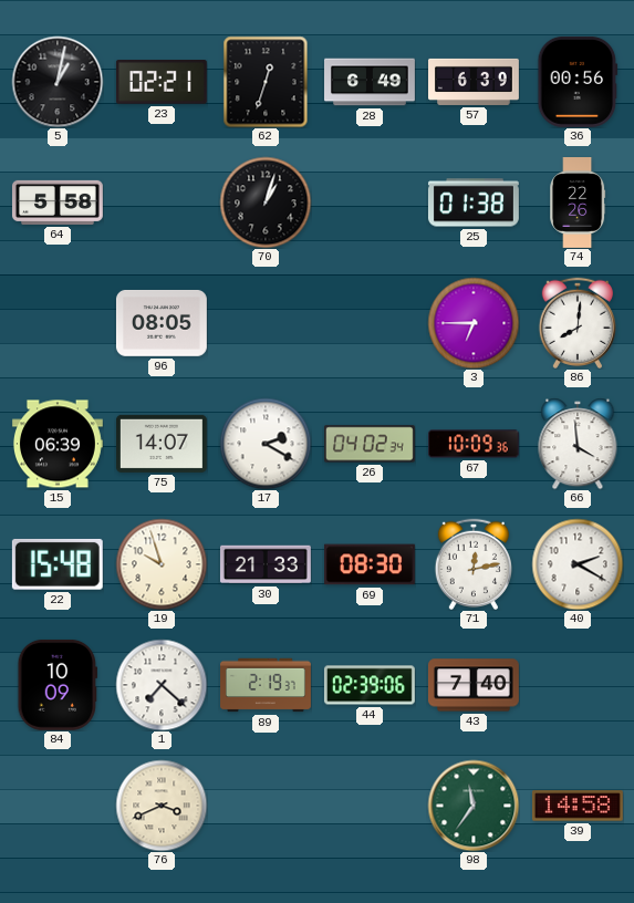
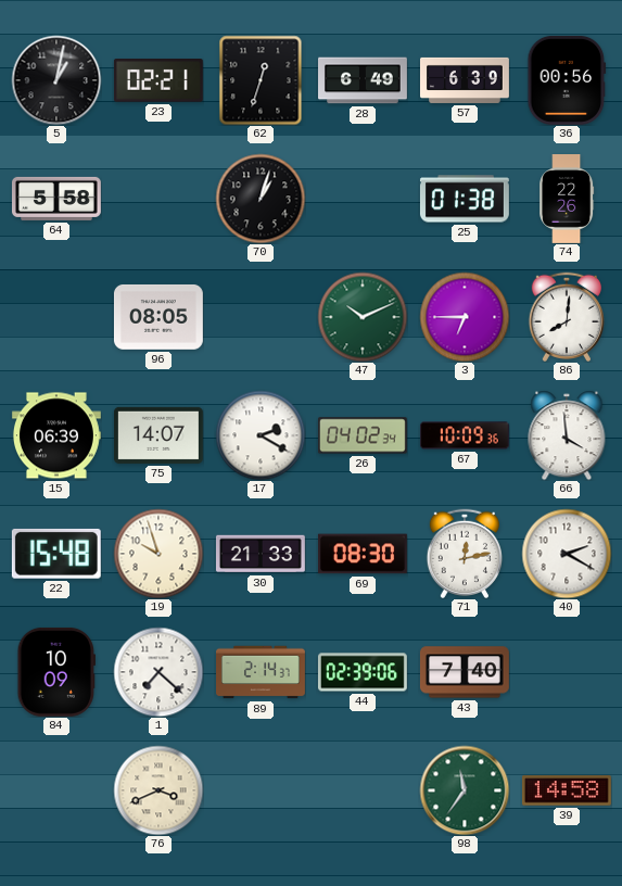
47: none -> 10:11 (363, 317)
89: 2:19 -> 2:14 (262, 672)
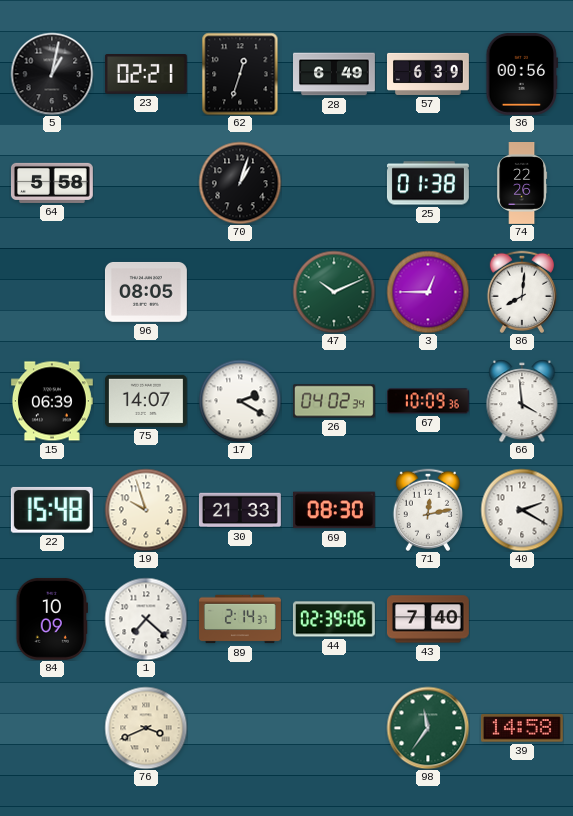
3: 6:45 -> 12:45 (428, 292)
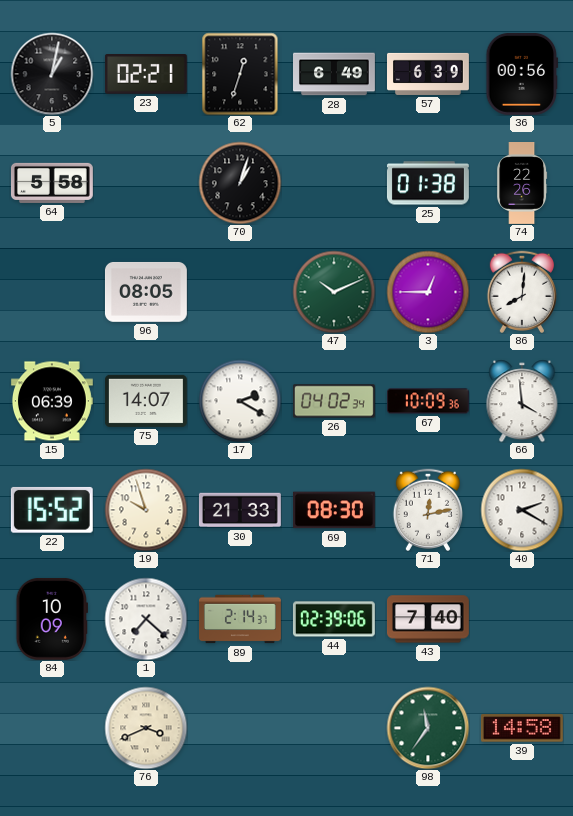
22: 15:48 -> 15:52 (52, 510)
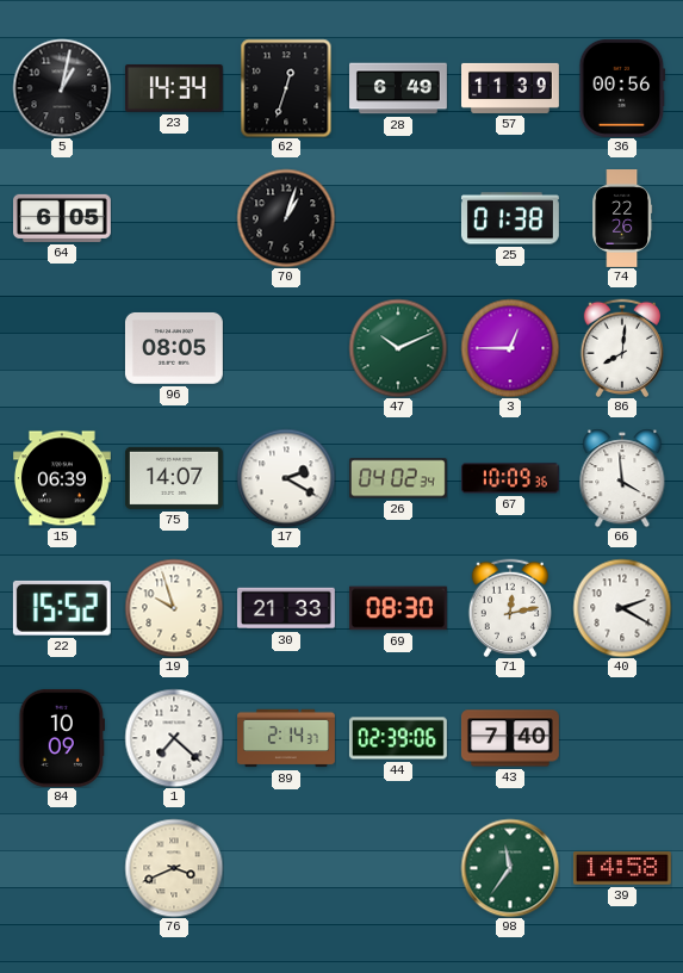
23: 02:21 -> 14:34 (174, 89)
57: 6:39 -> 11:39 (511, 88)
64: 5:58 -> 6:05 (62, 218)
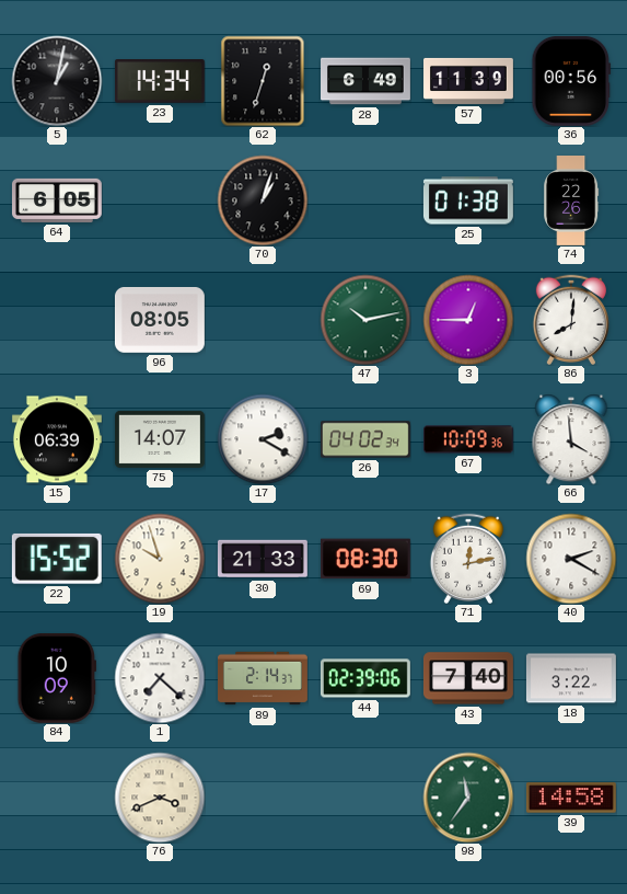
47: 10:11 -> 10:13 (365, 320)
18: none -> 3:22 (571, 678)
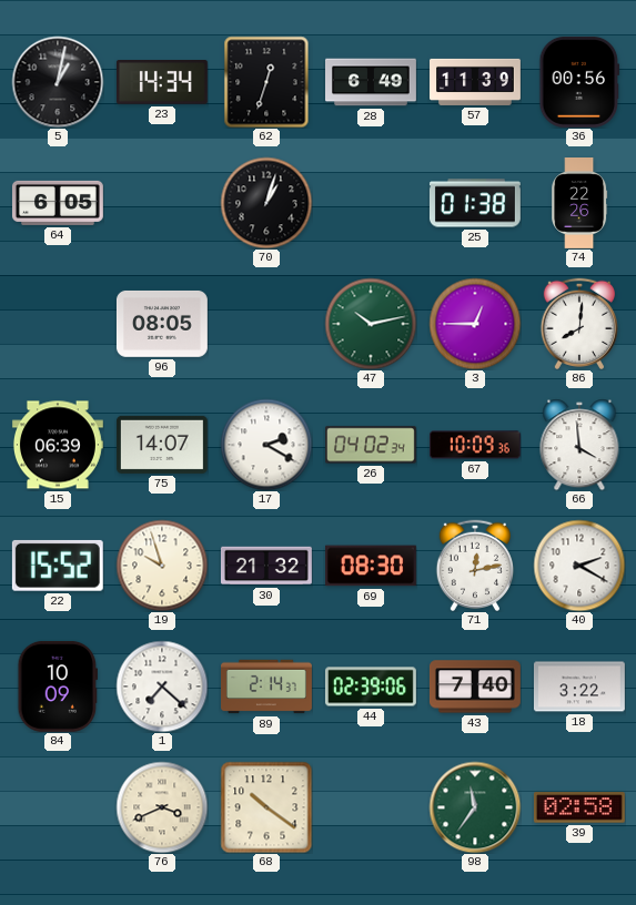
30: 21:33 -> 21:32 (266, 566)
68: none -> 10:21 (266, 807)
39: 14:58 -> 02:58 (579, 807)
